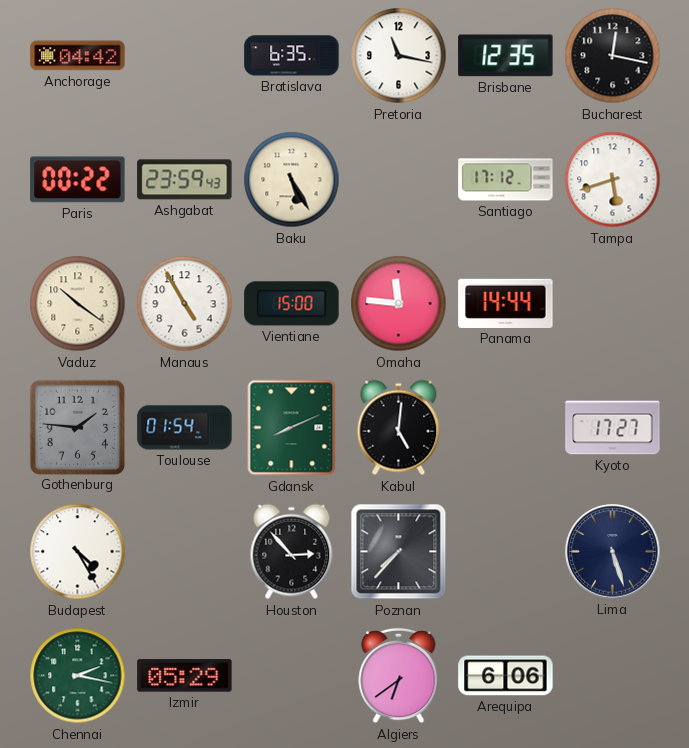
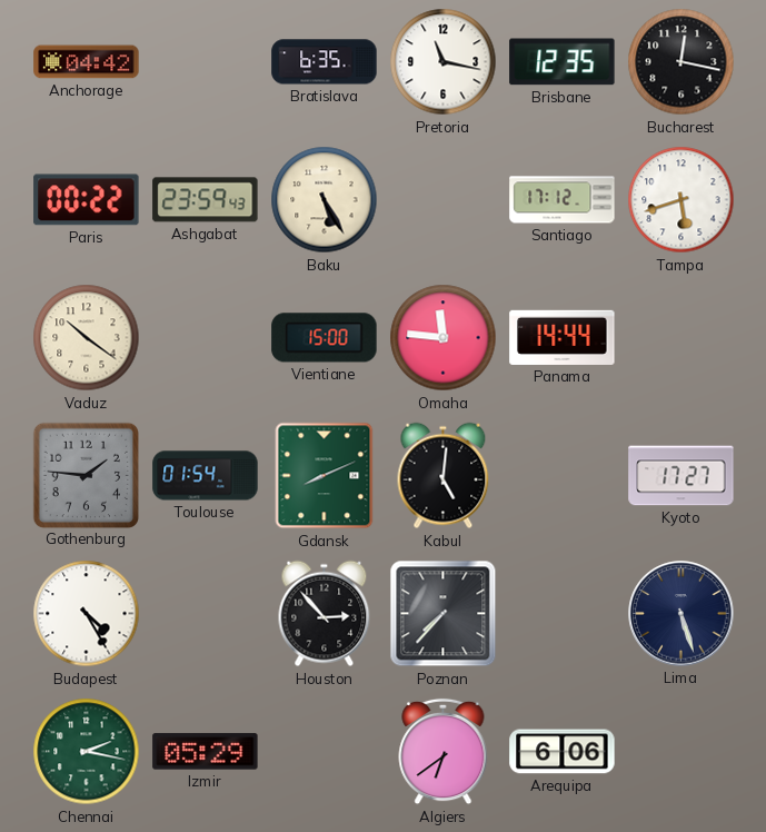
Manaus: 4:55 -> none (185, 304)
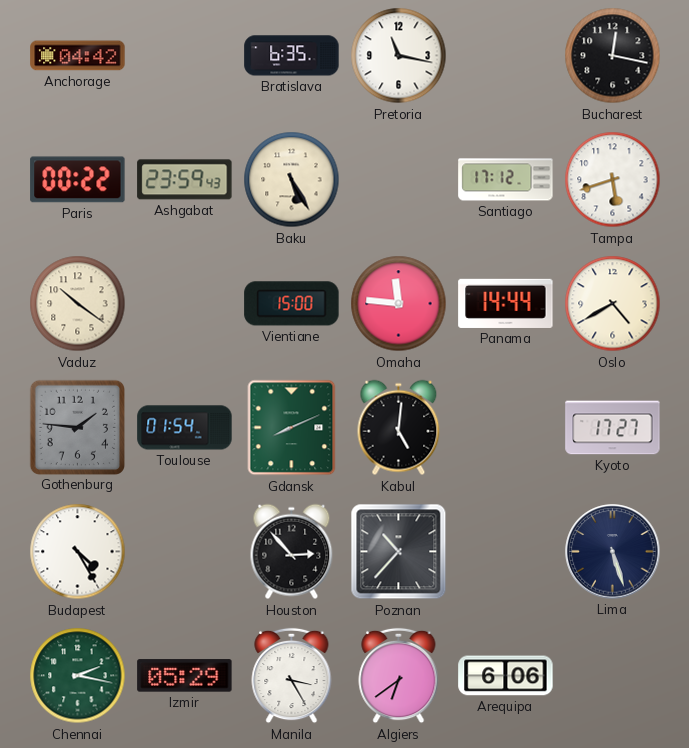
Brisbane: 12:35 -> none (563, 62)
Oslo: none -> 4:40 (613, 304)
Poznan: 7:37 -> 10:37 (399, 552)
Manila: none -> 3:25 (292, 676)
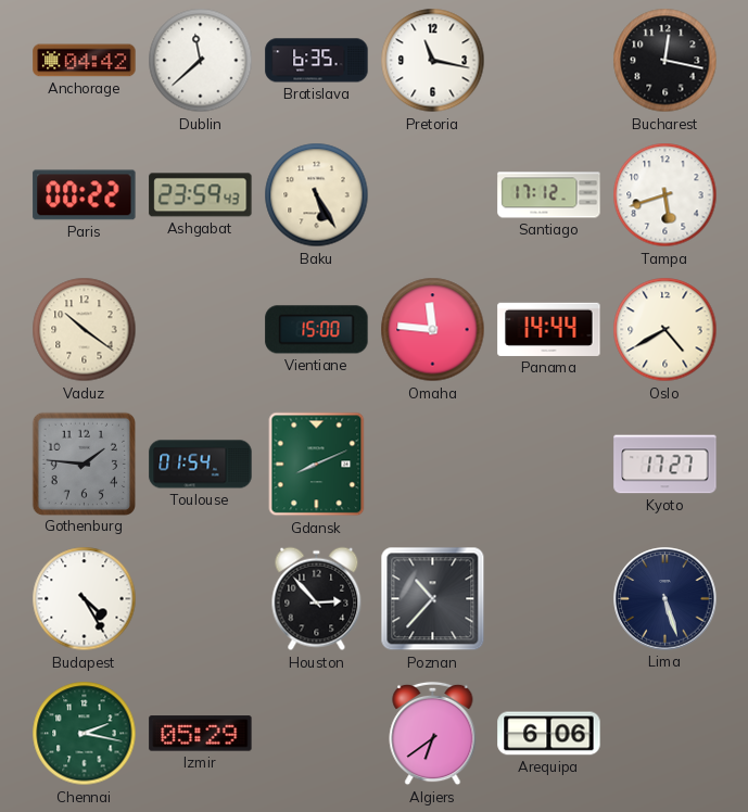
Dublin: none -> 11:38 (201, 61)
Kabul: 5:01 -> none (399, 428)
Manila: 3:25 -> none (292, 676)
